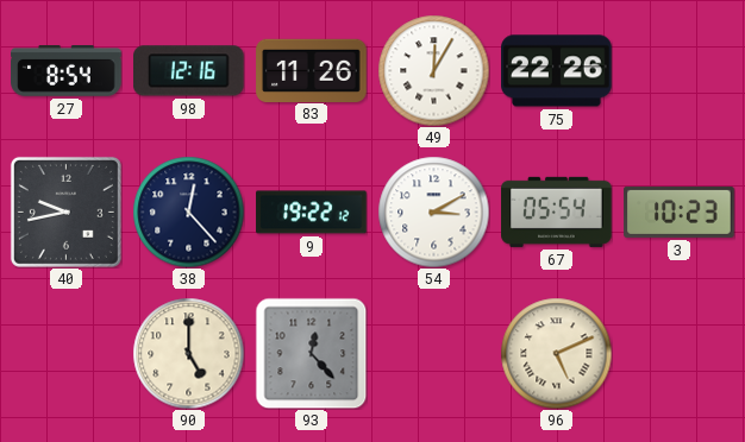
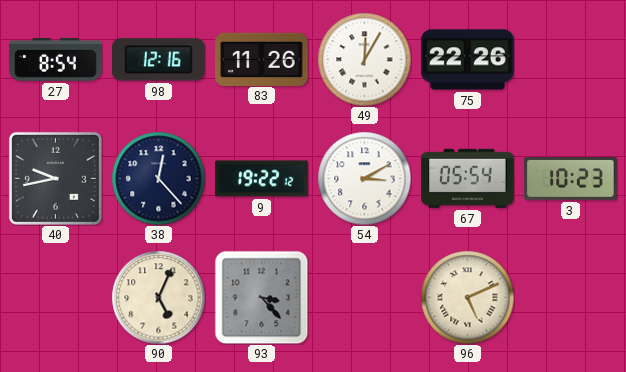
90: 5:00 -> 5:04 (158, 297)
93: 12:23 -> 3:23 (261, 297)
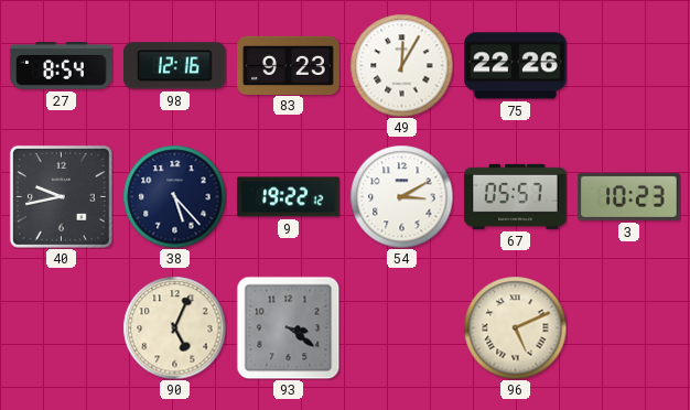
83: 11:26 -> 9:23 (289, 65)
38: 12:23 -> 5:23 (174, 196)
67: 05:54 -> 05:57 (516, 196)
93: 3:23 -> 3:21 (288, 327)
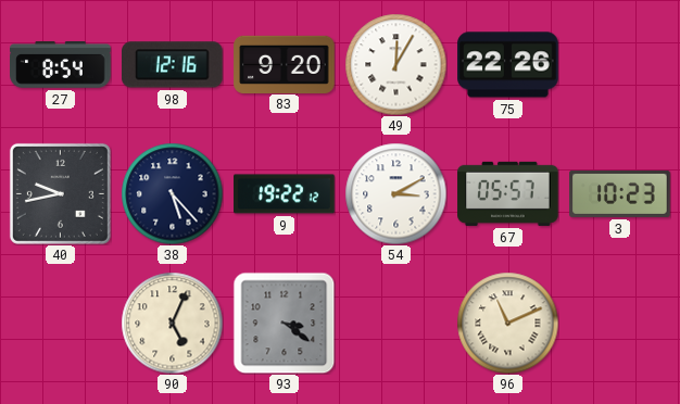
83: 9:23 -> 9:20 (285, 64)
96: 5:11 -> 11:11 (507, 323)
